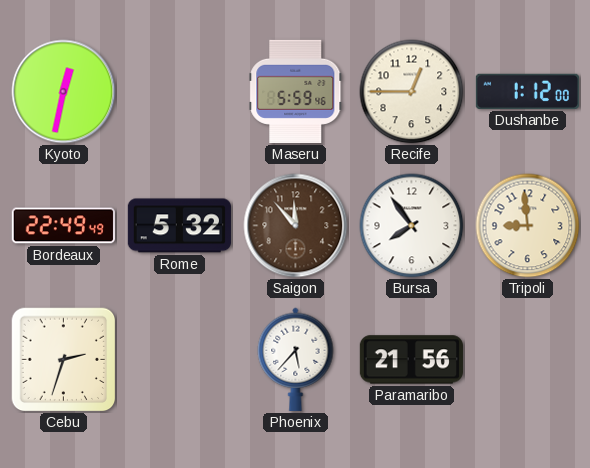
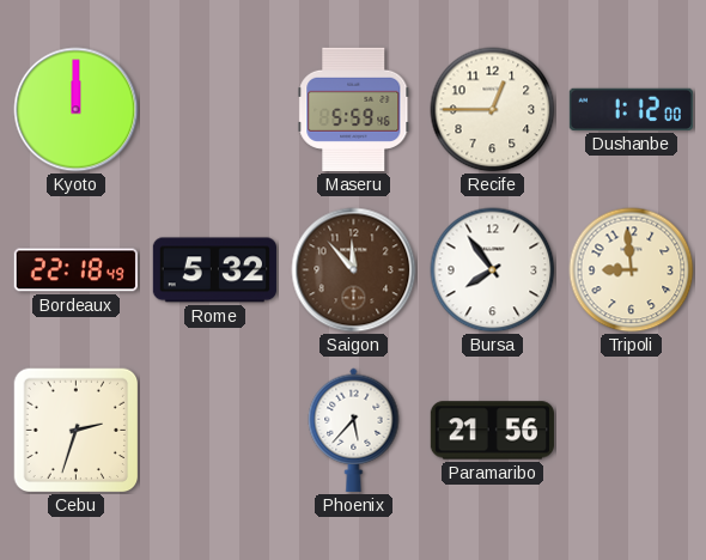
Kyoto: 12:32 -> 12:00 (77, 110)
Bordeaux: 22:49 -> 22:18 (75, 270)
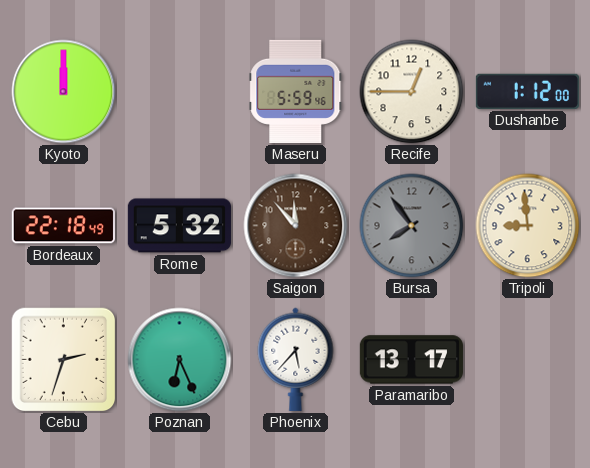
Bursa dial: white -> grey (412, 226)
Poznan: none -> 6:26 (180, 360)
Paramaribo: 21:56 -> 13:17 (411, 360)
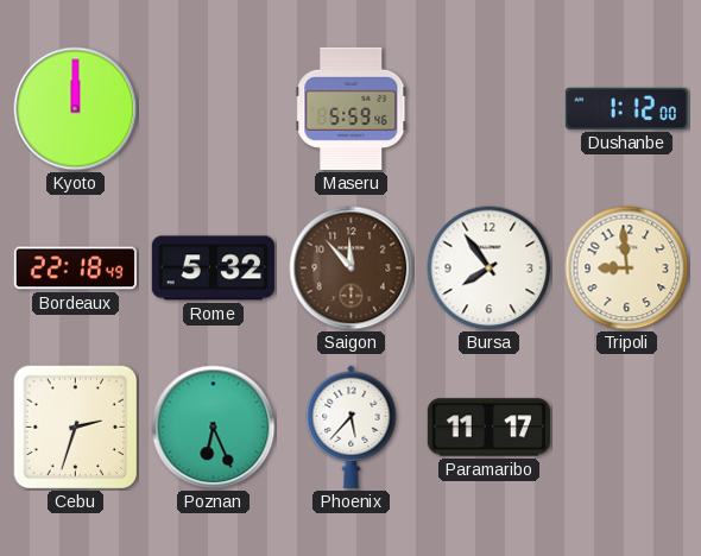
Recife: 12:45 -> none (412, 92)
Bursa dial: grey -> white (490, 268)
Paramaribo: 13:17 -> 11:17 (488, 428)
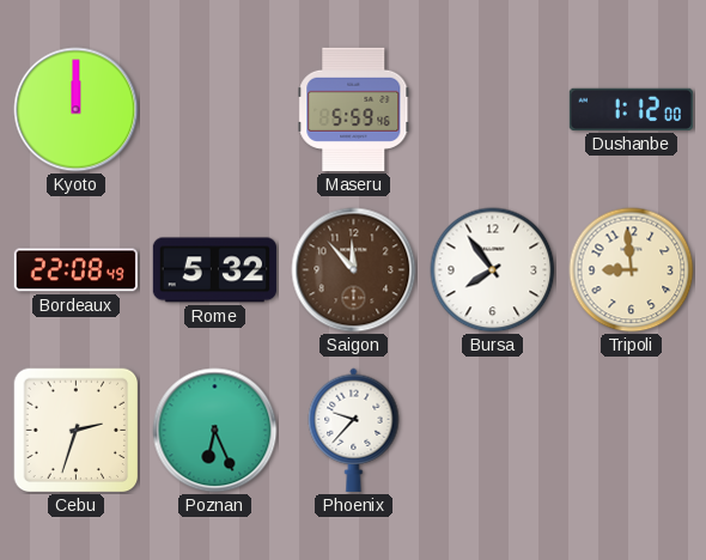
Bordeaux: 22:18 -> 22:08 (75, 270)
Phoenix: 5:37 -> 9:37 (354, 430)
Paramaribo: 11:17 -> none (488, 428)
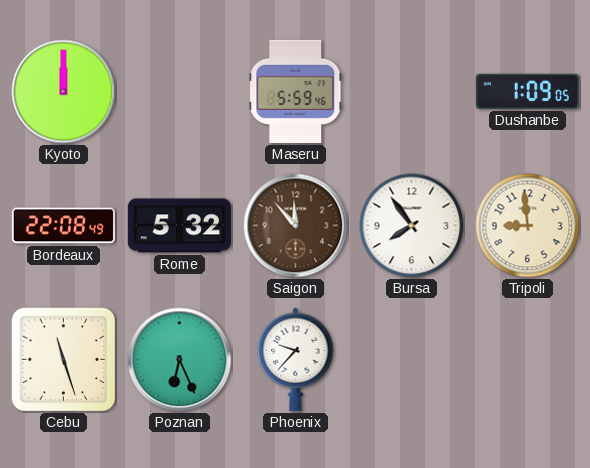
Dushanbe: 1:12 -> 1:09 (527, 91)
Cebu: 2:33 -> 11:27 (64, 360)
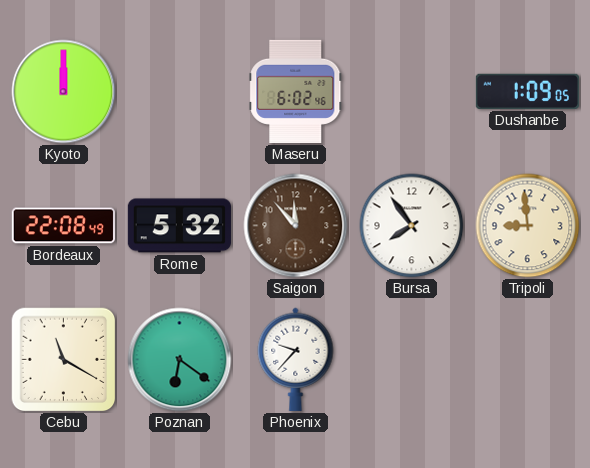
Maseru: 5:59 -> 6:02 (296, 91)
Cebu: 11:27 -> 11:20 (64, 360)
Poznan: 6:26 -> 6:21 (180, 360)
